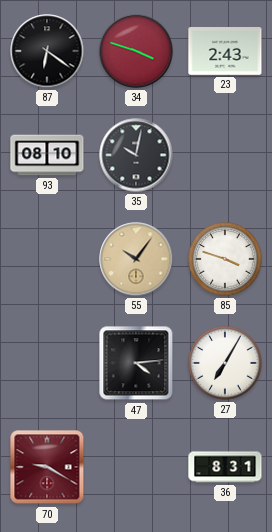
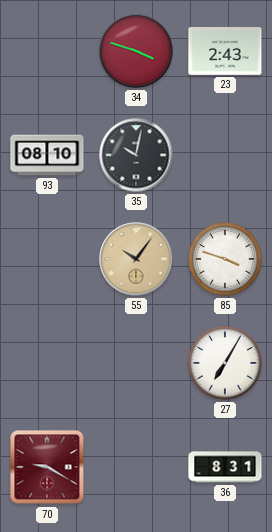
87: 6:21 -> none (47, 51)
47: 4:14 -> none (136, 363)
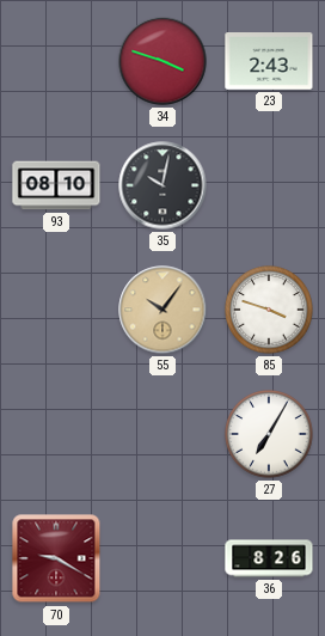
36: 8:31 -> 8:26 (269, 558)
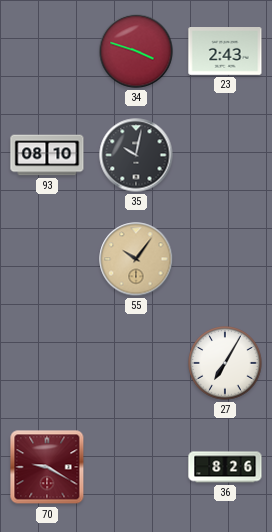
85: 3:48 -> none (269, 310)
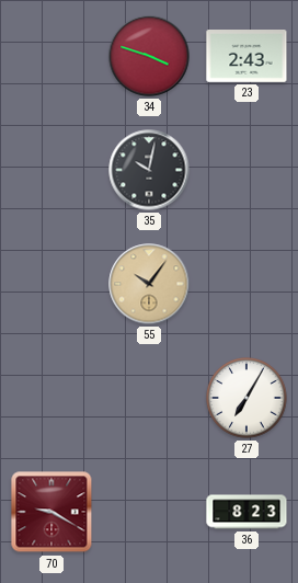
93: 08:10 -> none (47, 155)
36: 8:26 -> 8:23 (247, 512)
